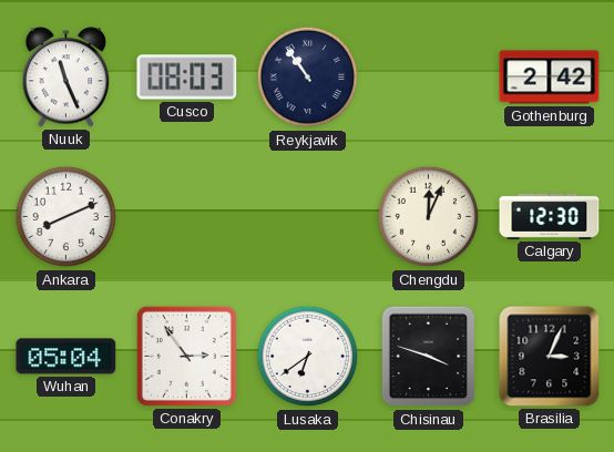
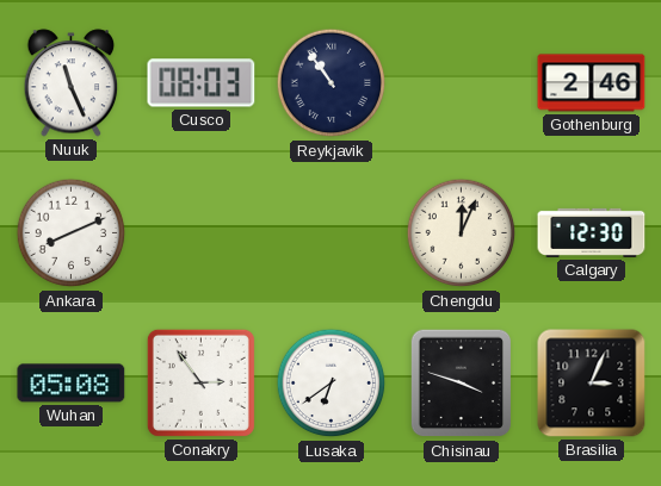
Gothenburg: 2:42 -> 2:46 (592, 83)
Wuhan: 05:04 -> 05:08 (72, 384)
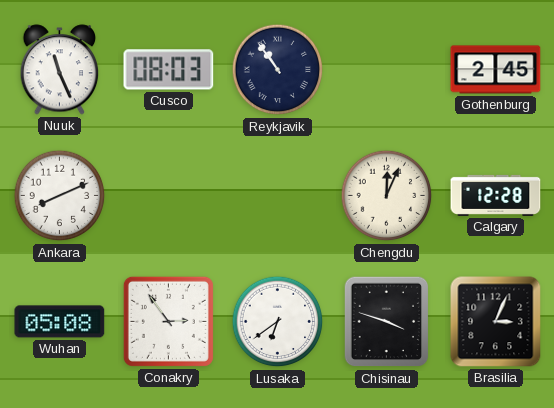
Gothenburg: 2:46 -> 2:45 (496, 70)
Calgary: 12:30 -> 12:28 (496, 195)
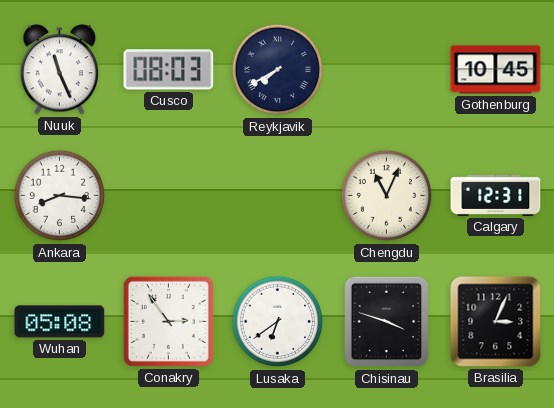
Reykjavik: 10:54 -> 7:40 (278, 70)
Gothenburg: 2:45 -> 10:45 (496, 70)
Ankara: 8:11 -> 8:16 (60, 196)
Chengdu: 12:04 -> 11:04 (387, 196)
Calgary: 12:28 -> 12:31 (496, 195)
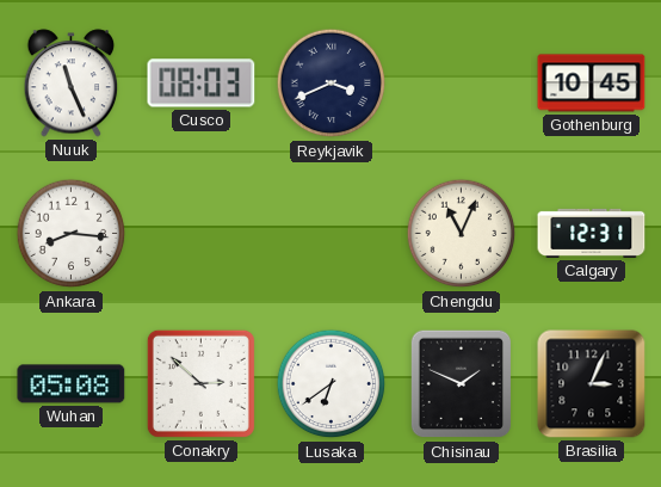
Reykjavik: 7:40 -> 3:41 (332, 84)
Conakry: 2:54 -> 2:52 (200, 383)
Chisinau: 3:48 -> 1:49 (462, 384)
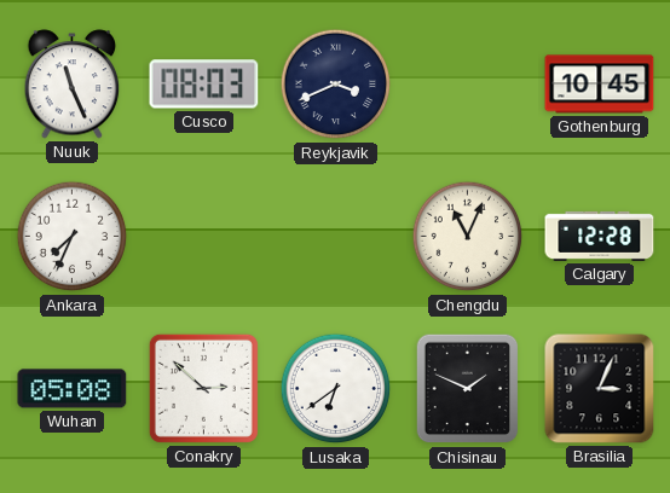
Ankara: 8:16 -> 7:34 (73, 237)
Calgary: 12:31 -> 12:28 (600, 236)
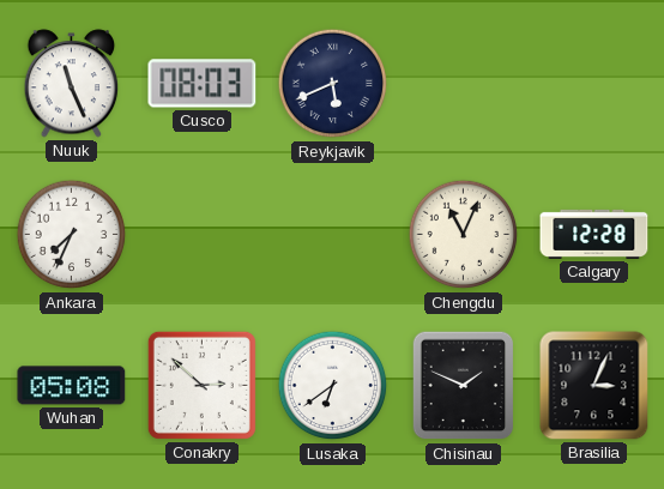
Reykjavik: 3:41 -> 5:41 (333, 84)
Gothenburg: 10:45 -> none (600, 85)
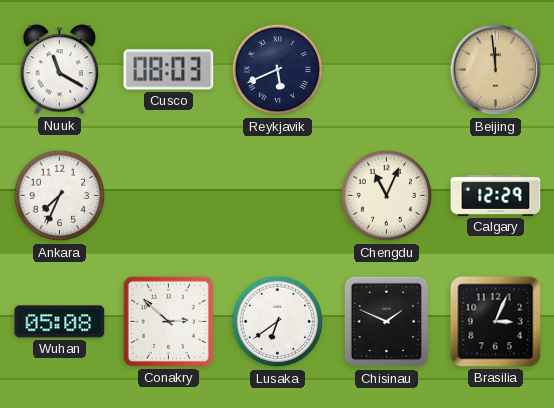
Nuuk: 11:26 -> 11:20 (60, 70)
Beijing: none -> 11:59 (496, 70)
Calgary: 12:28 -> 12:29 (496, 195)
